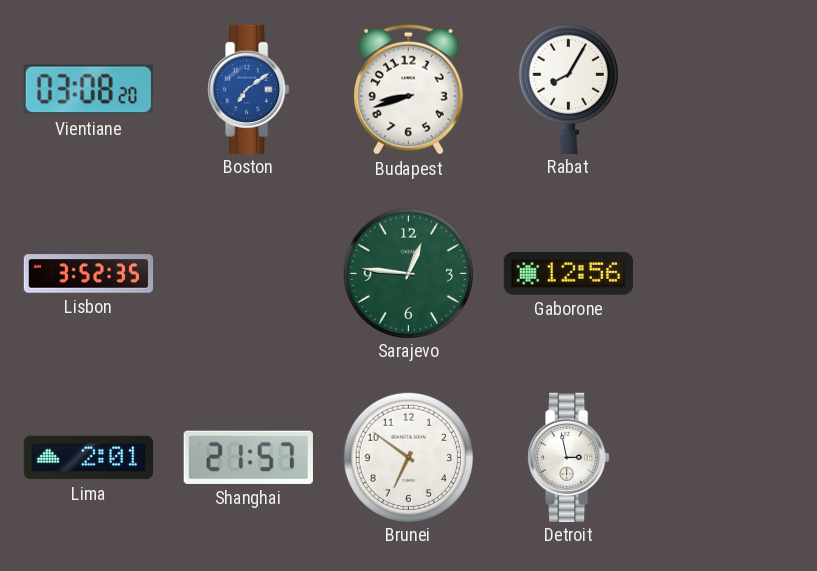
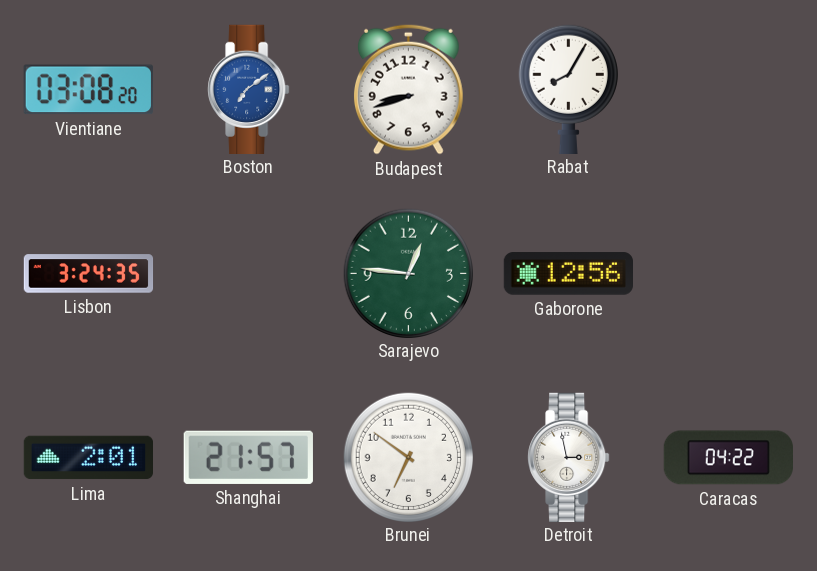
Lisbon: 3:52 -> 3:24 (89, 274)
Caracas: none -> 04:22 (728, 458)
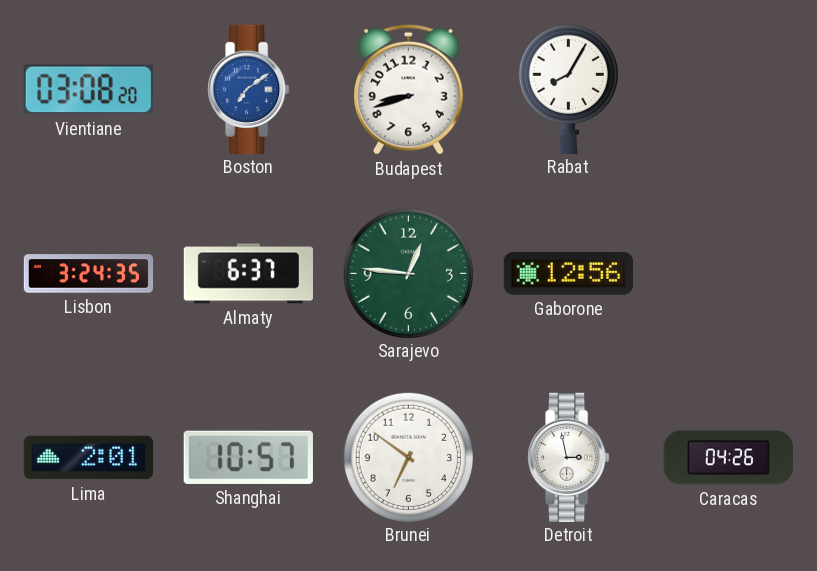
Almaty: none -> 6:37 (248, 274)
Shanghai: 21:57 -> 10:57 (248, 457)
Caracas: 04:22 -> 04:26 (728, 458)
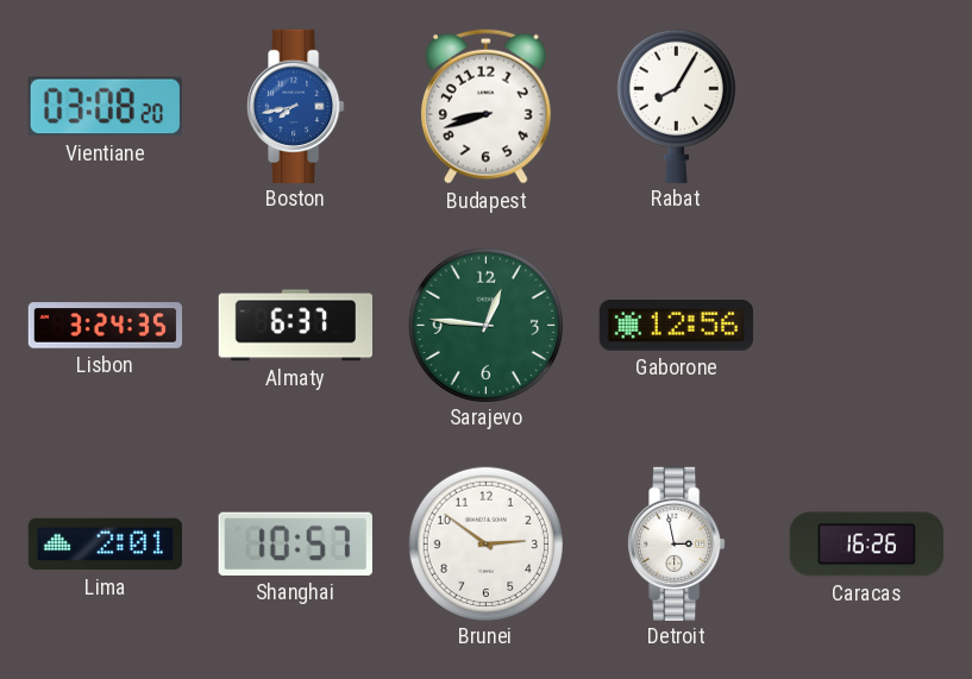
Boston: 7:09 -> 7:43 (296, 106)
Brunei: 6:51 -> 2:51 (485, 543)
Caracas: 04:26 -> 16:26 (866, 545)
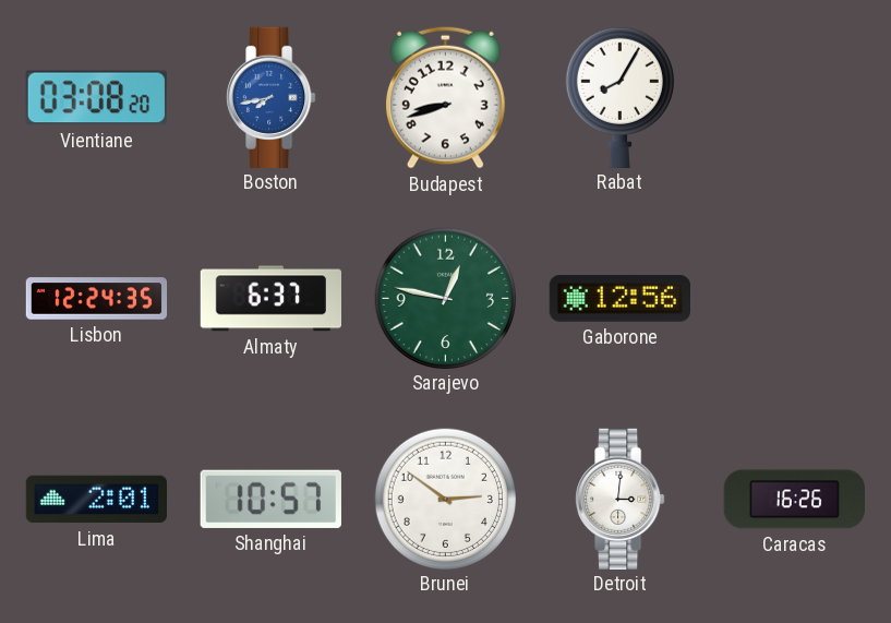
Lisbon: 3:24 -> 12:24 (97, 299)
Sarajevo: 12:46 -> 12:47 (445, 298)
Detroit: 2:58 -> 3:01 (621, 499)
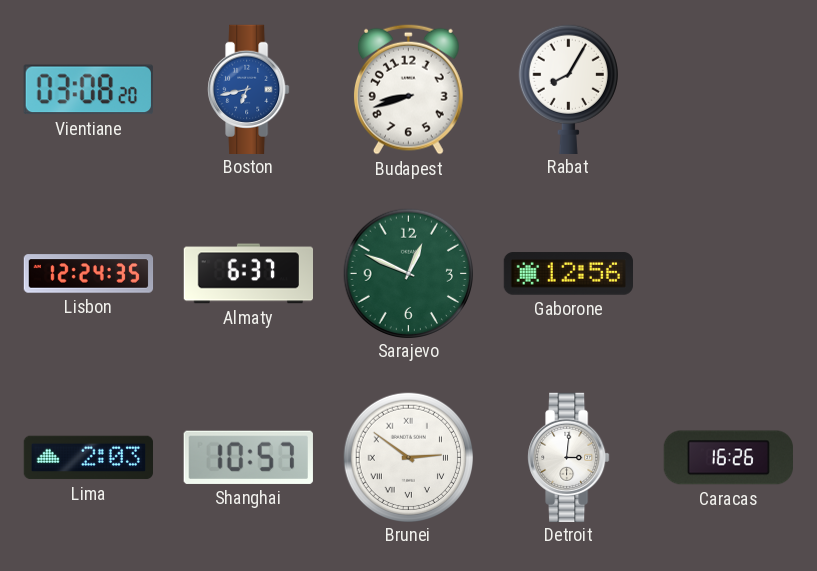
Boston: 7:43 -> 6:43 (249, 89)
Sarajevo: 12:47 -> 12:49 (408, 273)
Lima: 2:01 -> 2:03 (88, 458)
Brunei numerals: Arabic -> Roman (408, 457)
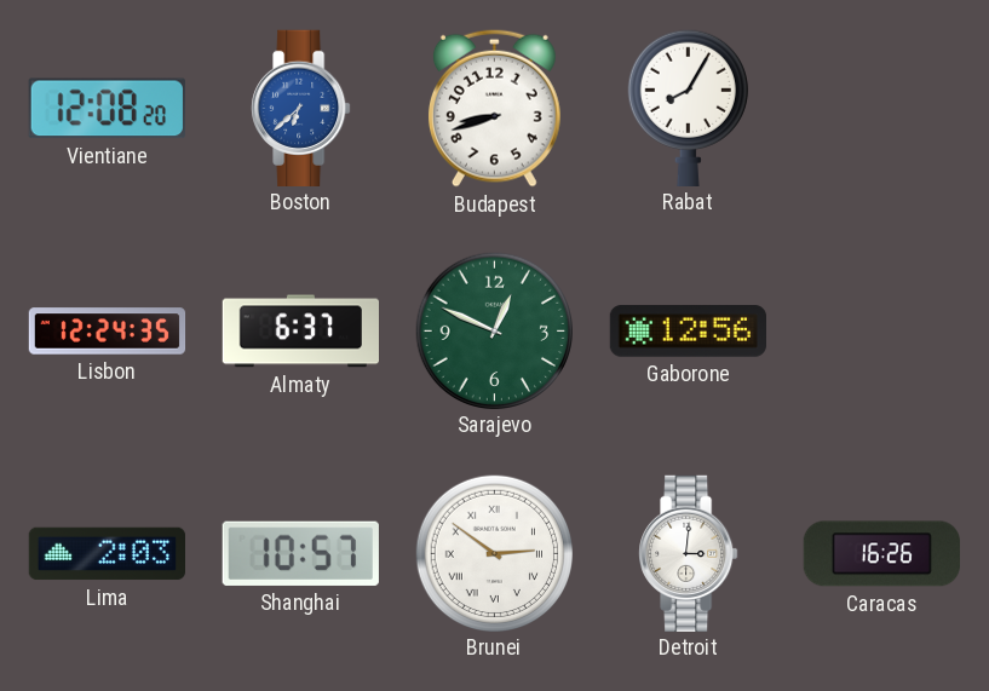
Vientiane: 03:08 -> 12:08 (107, 109)
Boston: 6:43 -> 6:38 (301, 108)
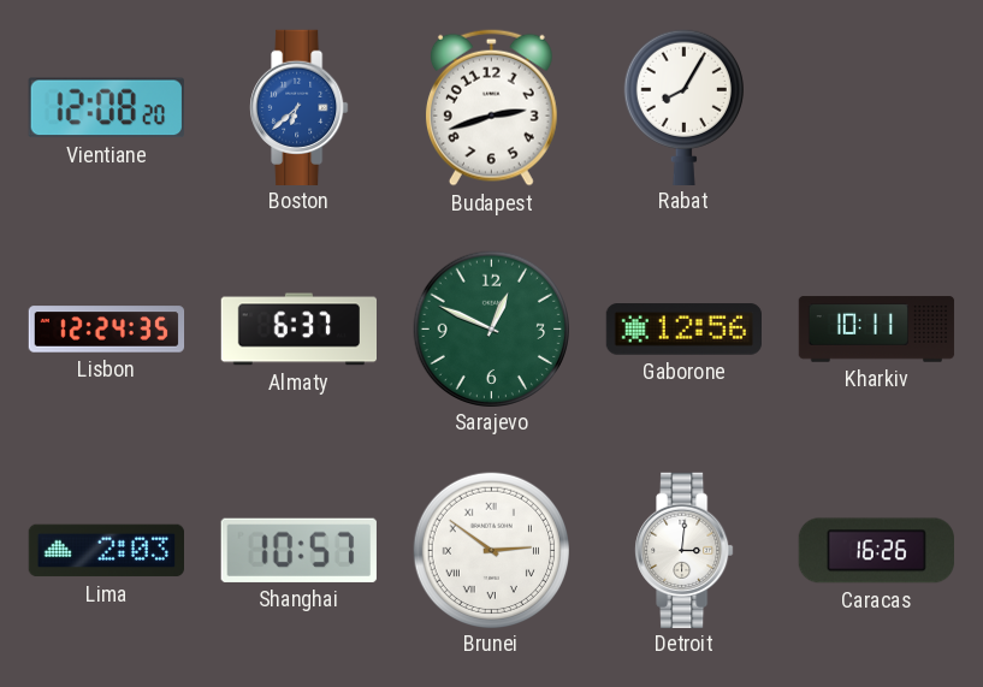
Budapest: 8:42 -> 2:42 (491, 107)
Kharkiv: none -> 10:11 (877, 330)
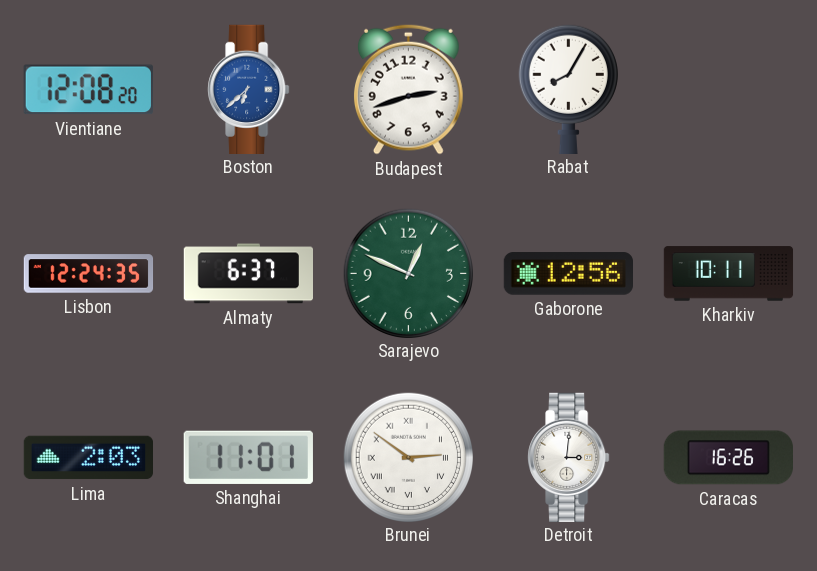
Shanghai: 10:57 -> 11:01 (248, 457)
